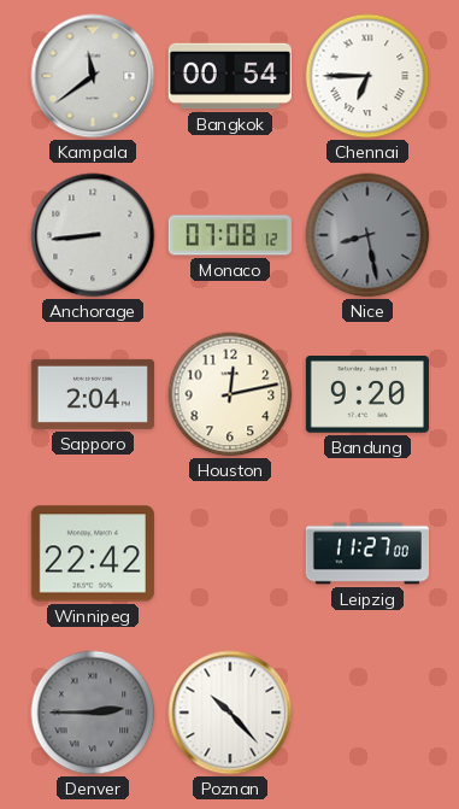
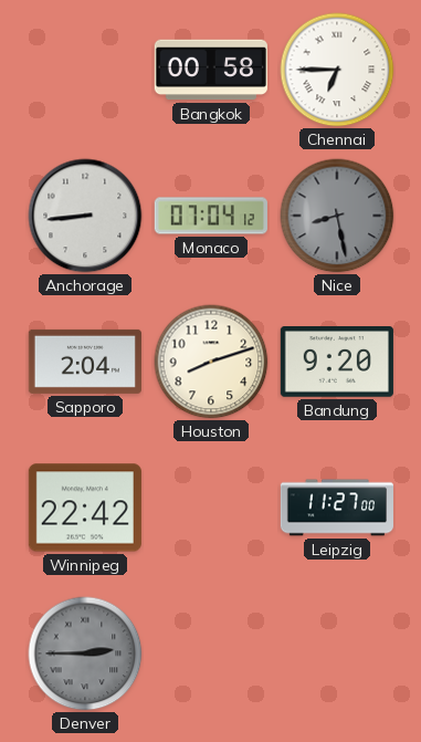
Kampala: 11:39 -> none (93, 76)
Bangkok: 00:54 -> 00:58 (211, 70)
Monaco: 07:08 -> 07:04 (211, 216)
Houston: 12:13 -> 8:12 (211, 362)
Poznan: 10:23 -> none (230, 713)
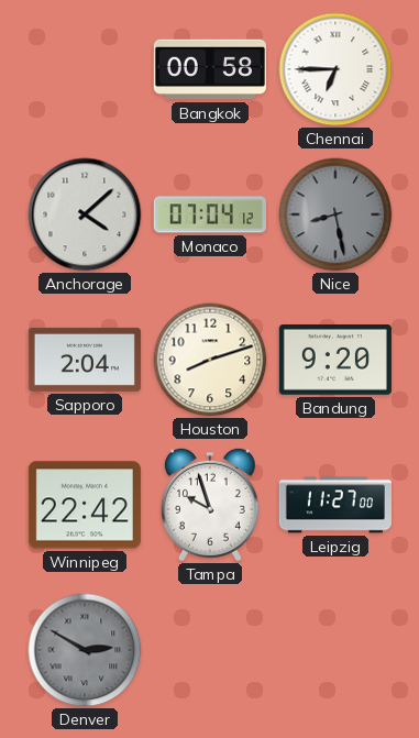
Anchorage: 8:44 -> 4:08 (85, 214)
Tampa: none -> 9:57 (210, 505)
Denver: 2:45 -> 2:50 (85, 650)
